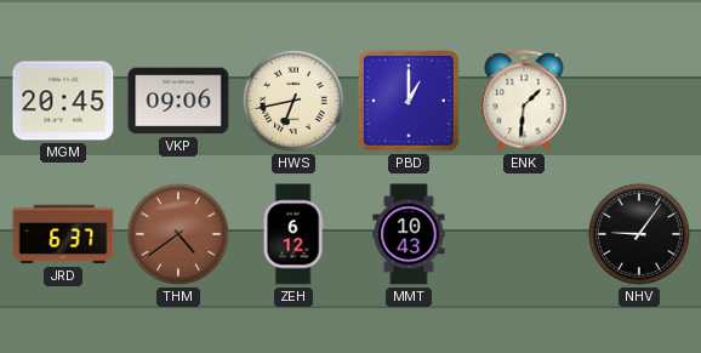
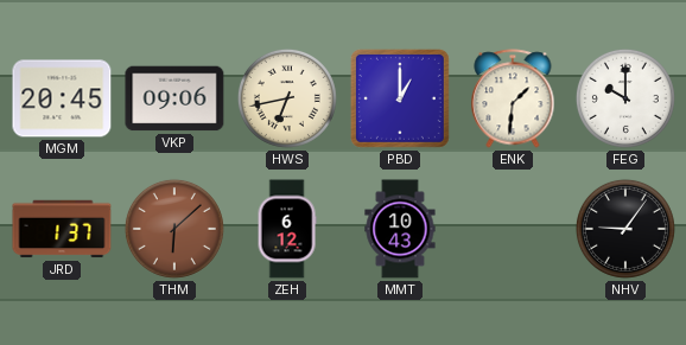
FEG: none -> 10:00 (625, 98)
JRD: 6:37 -> 1:37 (62, 229)
THM: 4:39 -> 6:08 (174, 229)
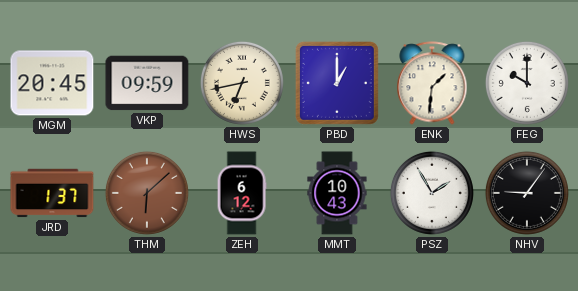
VKP: 09:06 -> 09:59 (147, 83)
PSZ: none -> 1:55 (432, 193)
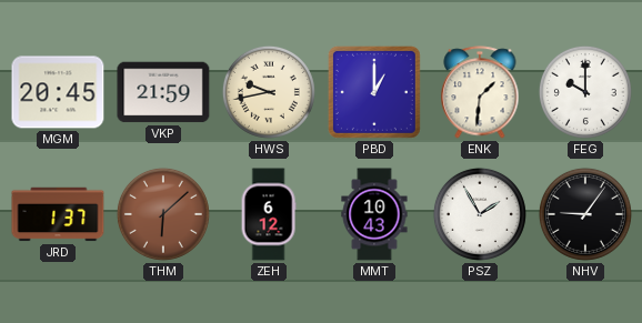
VKP: 09:59 -> 21:59 (163, 92)
HWS: 6:43 -> 9:43 (269, 92)
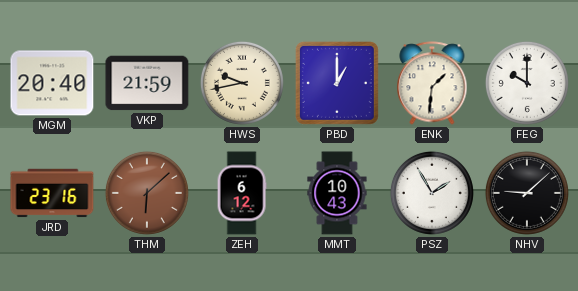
MGM: 20:45 -> 20:40 (52, 83)
JRD: 1:37 -> 23:16 (52, 193)
NHV: 9:06 -> 9:08 (527, 193)
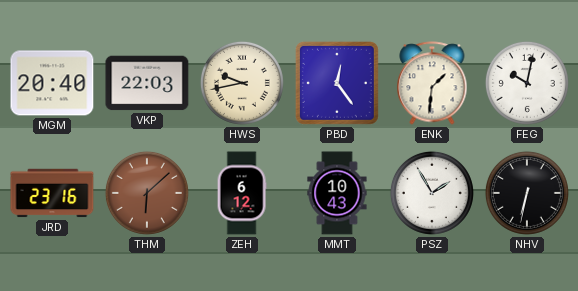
VKP: 21:59 -> 22:03 (147, 83)
PBD: 1:00 -> 12:24 (337, 83)
FEG: 10:00 -> 10:02 (527, 83)
NHV: 9:08 -> 6:32 (527, 193)
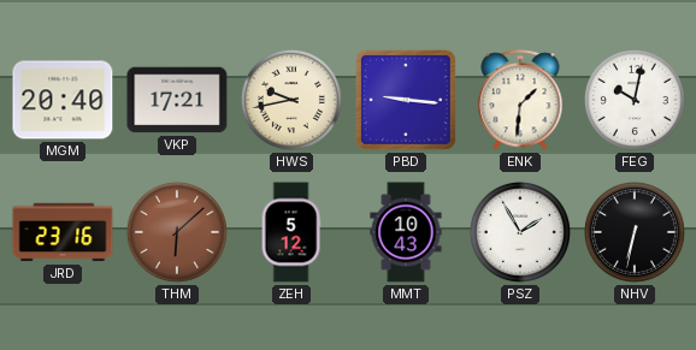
VKP: 22:03 -> 17:21 (177, 100)
PBD: 12:24 -> 9:16 (406, 100)
ZEH: 6:12 -> 5:12 (291, 232)
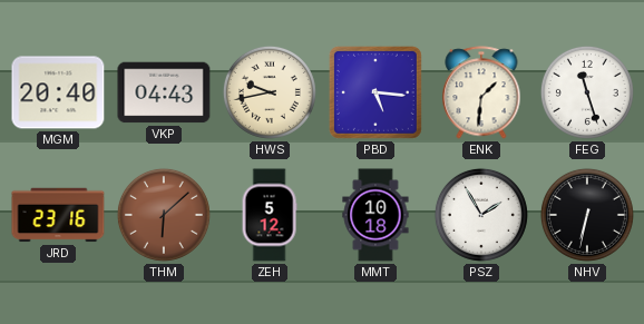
VKP: 17:21 -> 04:43 (164, 92)
PBD: 9:16 -> 5:16 (375, 92)
FEG: 10:02 -> 11:27 (587, 92)
MMT: 10:43 -> 10:18 (375, 215)
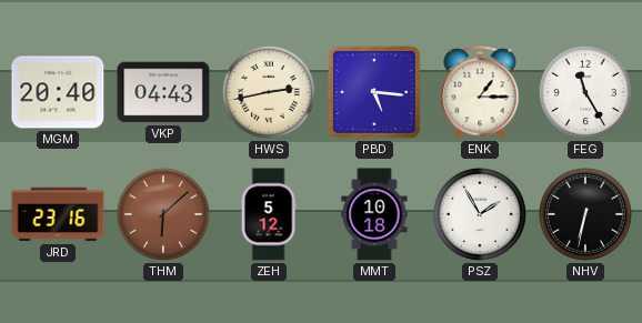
HWS: 9:43 -> 2:43 (269, 92)
ENK: 1:31 -> 1:15 (480, 92)
FEG: 11:27 -> 11:25 (585, 92)
